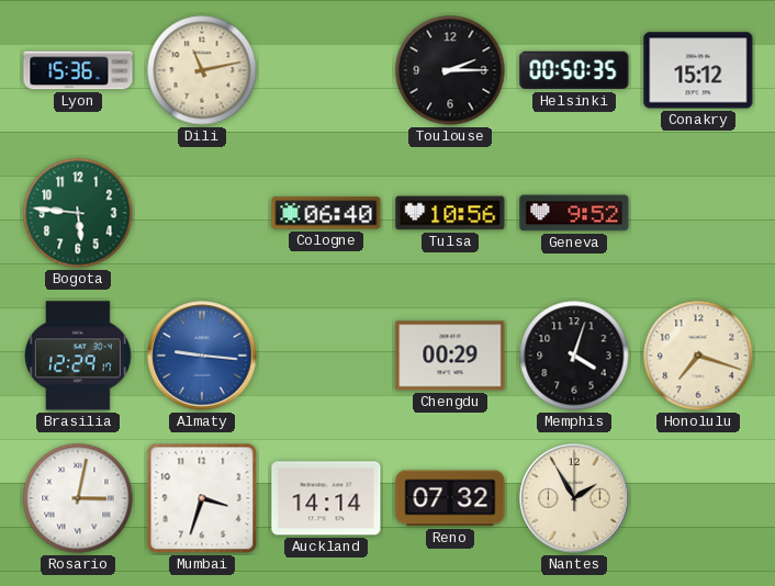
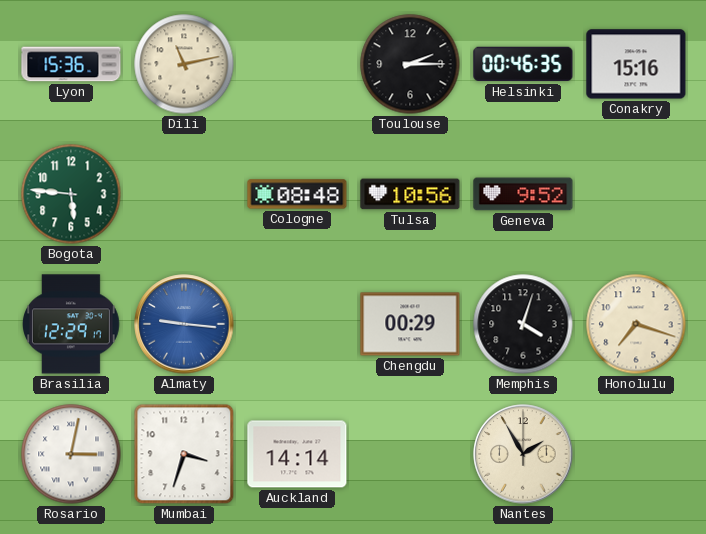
Helsinki: 00:50 -> 00:46 (523, 64)
Conakry: 15:12 -> 15:16 (636, 64)
Cologne: 06:40 -> 08:48 (297, 194)
Reno: 07:32 -> none (450, 498)
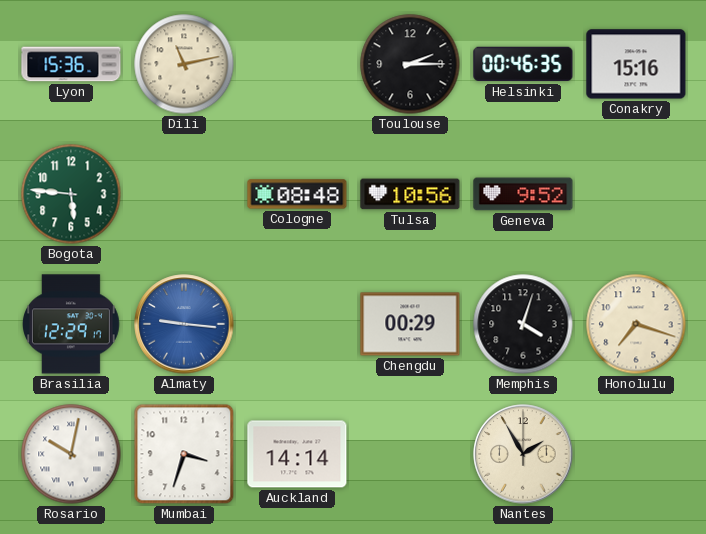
Rosario: 3:02 -> 10:02 (71, 454)
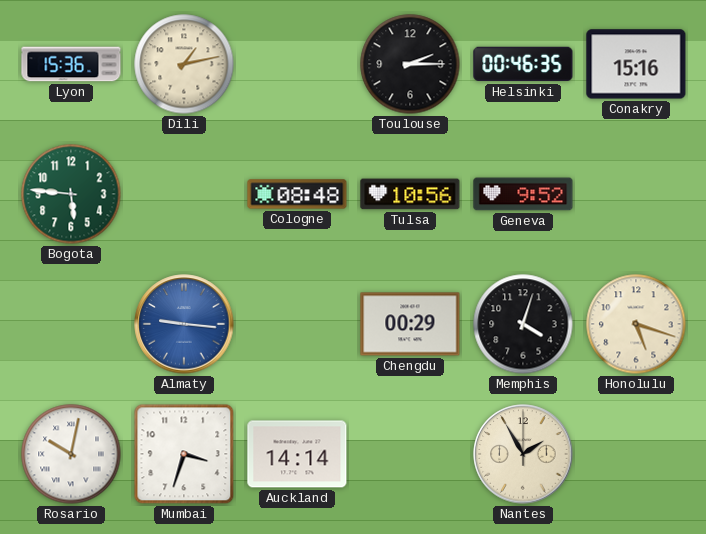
Dili: 11:13 -> 1:13 (184, 64)
Brasilia: 12:29 -> none (72, 324)
Honolulu: 7:18 -> 5:18 (636, 324)
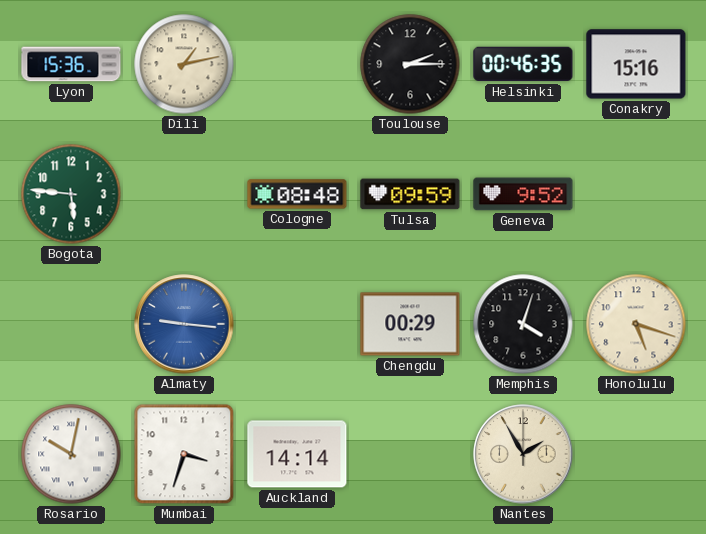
Tulsa: 10:56 -> 09:59 (410, 194)
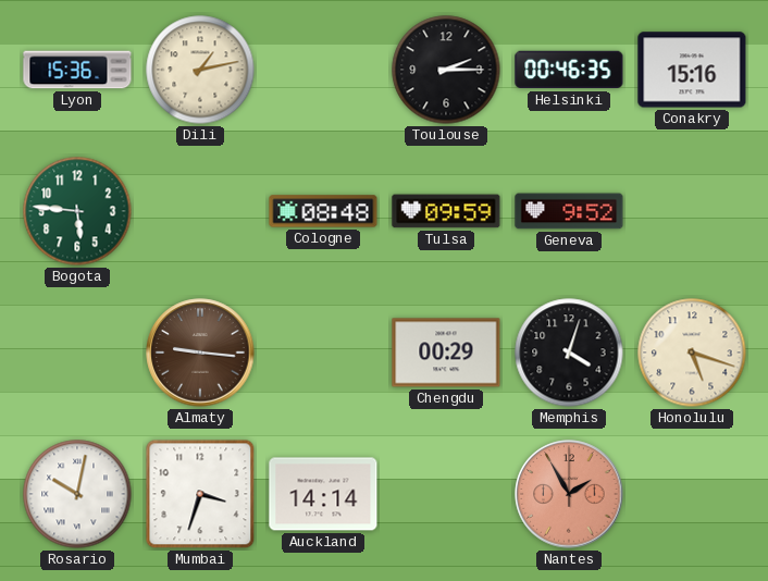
Almaty dial: blue -> brown (200, 353)
Nantes dial: cream -> salmon (569, 494)
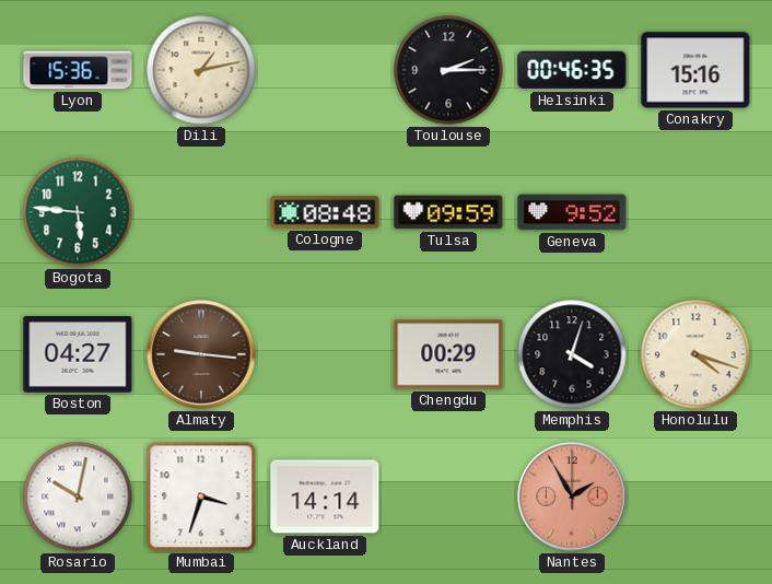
Boston: none -> 04:27 (78, 354)
Honolulu: 5:18 -> 4:18 (695, 354)
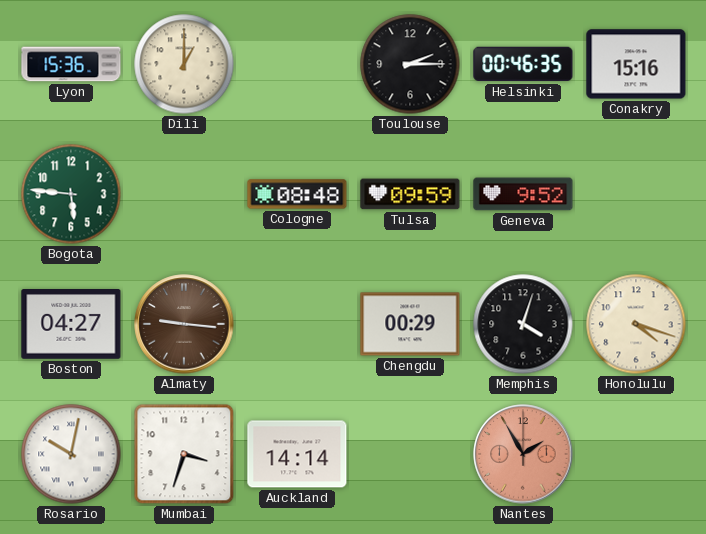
Dili: 1:13 -> 1:00 (184, 64)
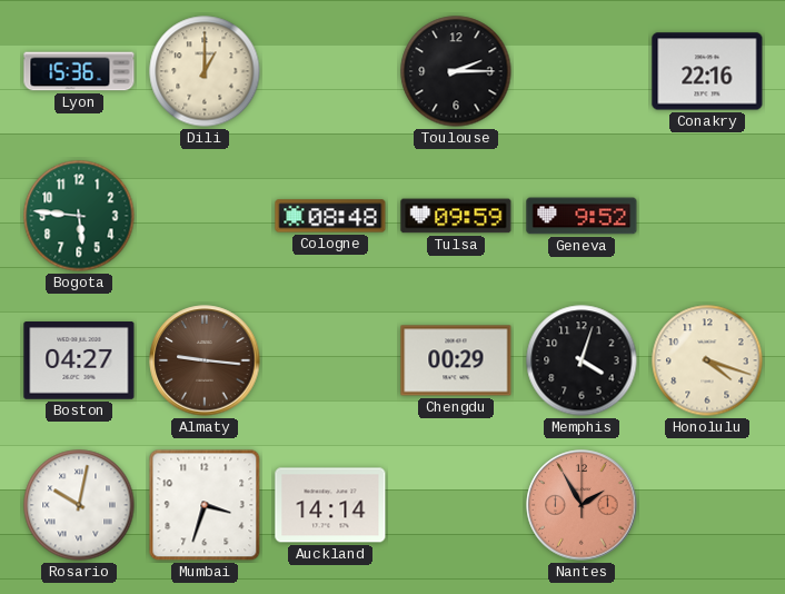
Helsinki: 00:46 -> none (523, 64)
Conakry: 15:16 -> 22:16 (707, 71)
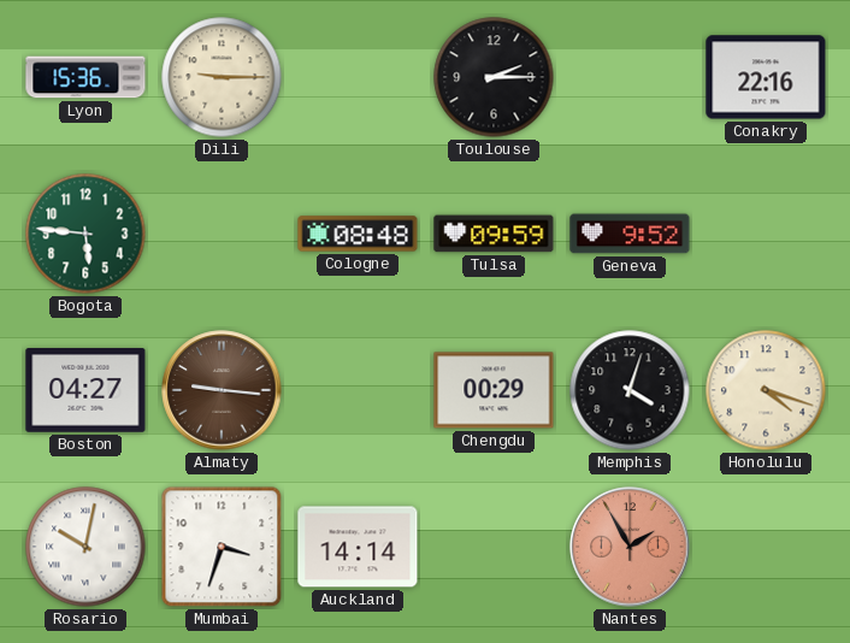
Dili: 1:00 -> 9:15 (222, 77)
